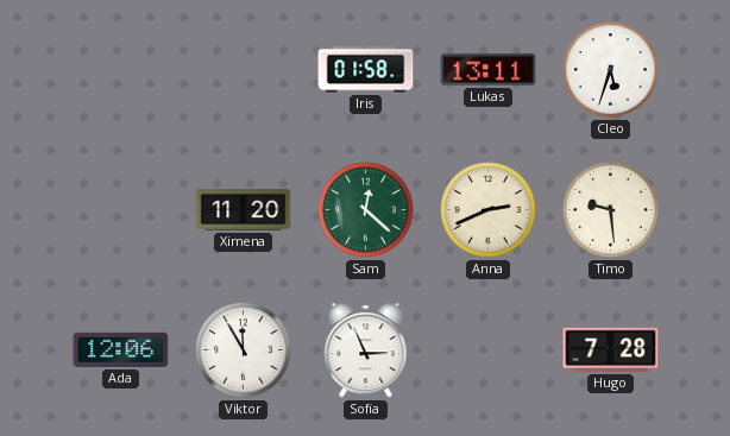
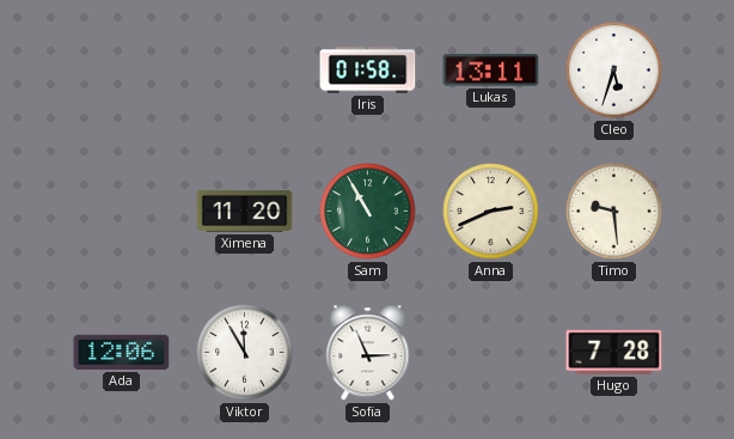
Sam: 12:22 -> 10:55 (368, 212)
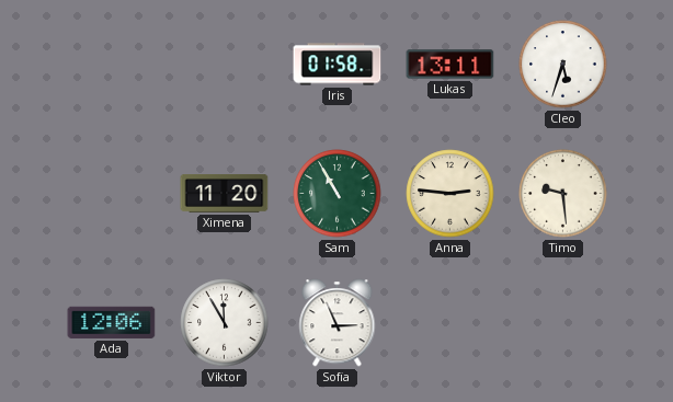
Anna: 2:41 -> 2:46 (450, 194)
Hugo: 7:28 -> none (614, 352)
